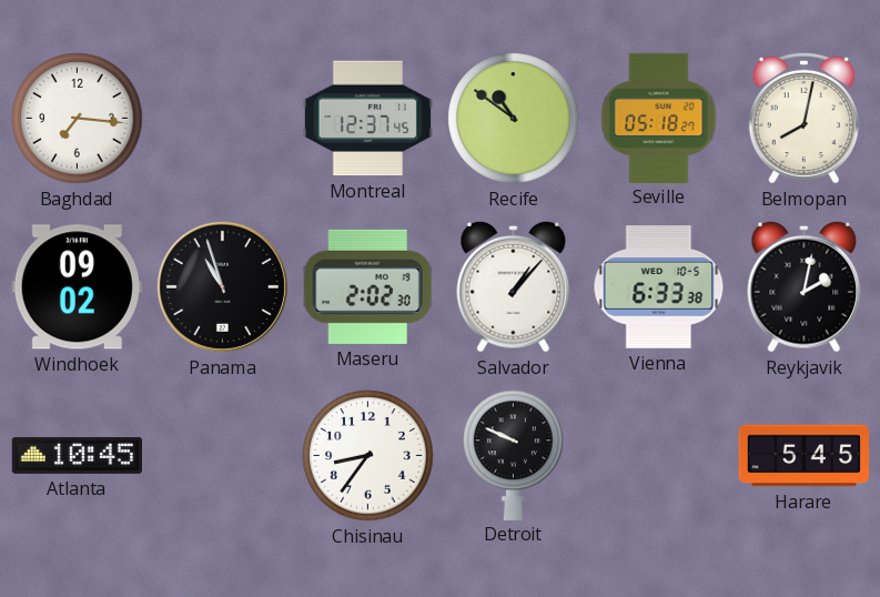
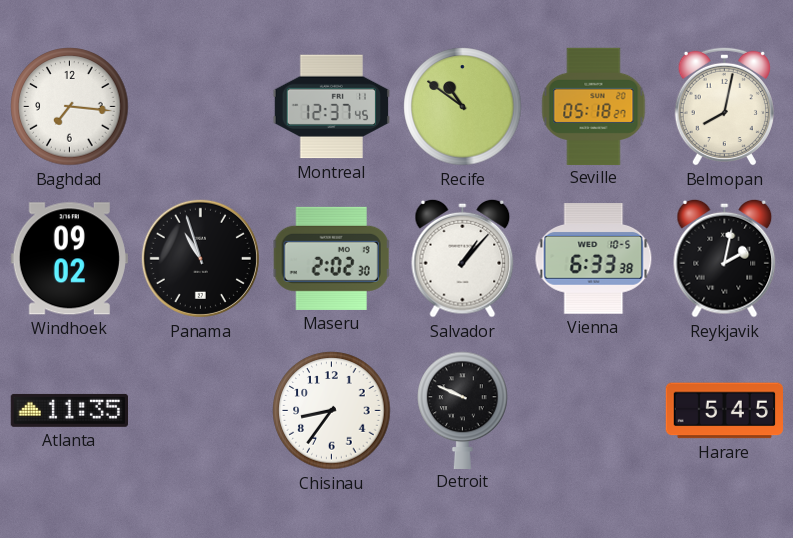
Atlanta: 10:45 -> 11:35 (69, 410)
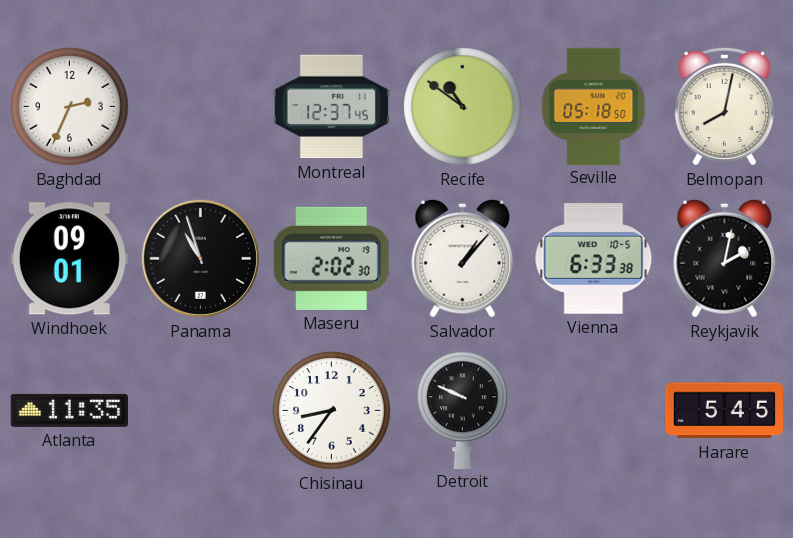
Baghdad: 7:16 -> 2:34 (70, 107)
Seville: 05:18:27 -> 05:18:50 (594, 106)
Windhoek: 09:02 -> 09:01 (69, 259)
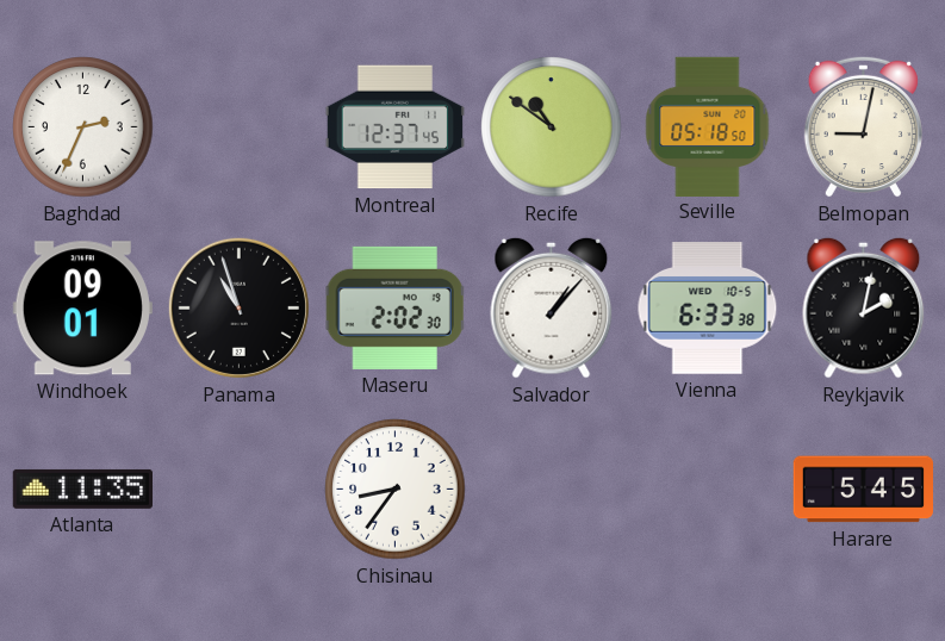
Belmopan: 8:02 -> 9:02 (863, 126)
Detroit: 9:49 -> none (463, 410)
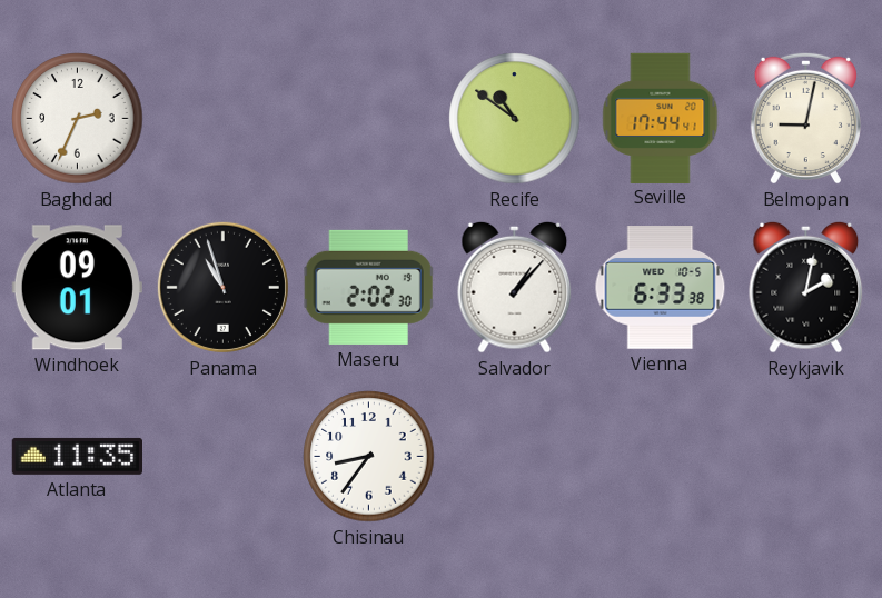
Montreal: 12:37 -> none (394, 127)
Seville: 05:18 -> 17:44 (661, 118)
Harare: 5:45 -> none (863, 490)
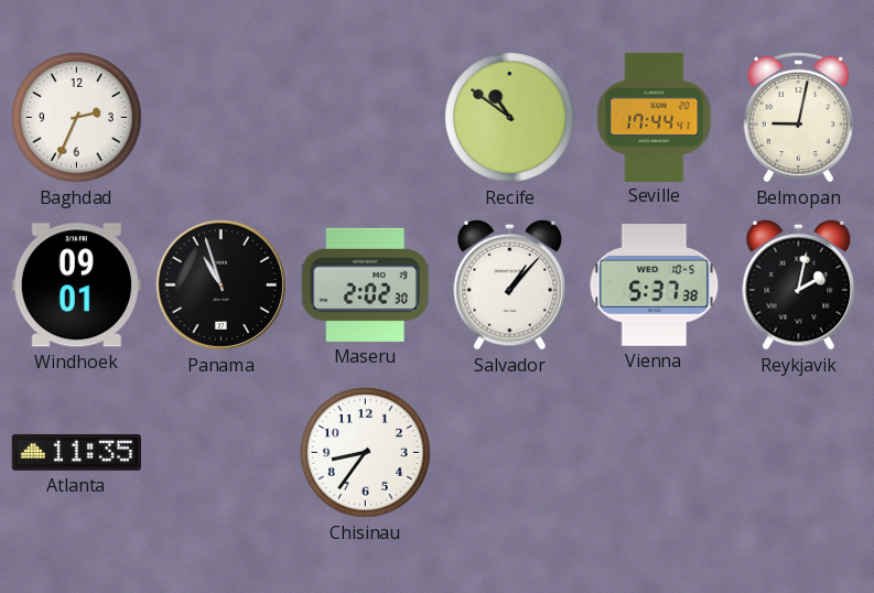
Vienna: 6:33 -> 5:37 (655, 285)
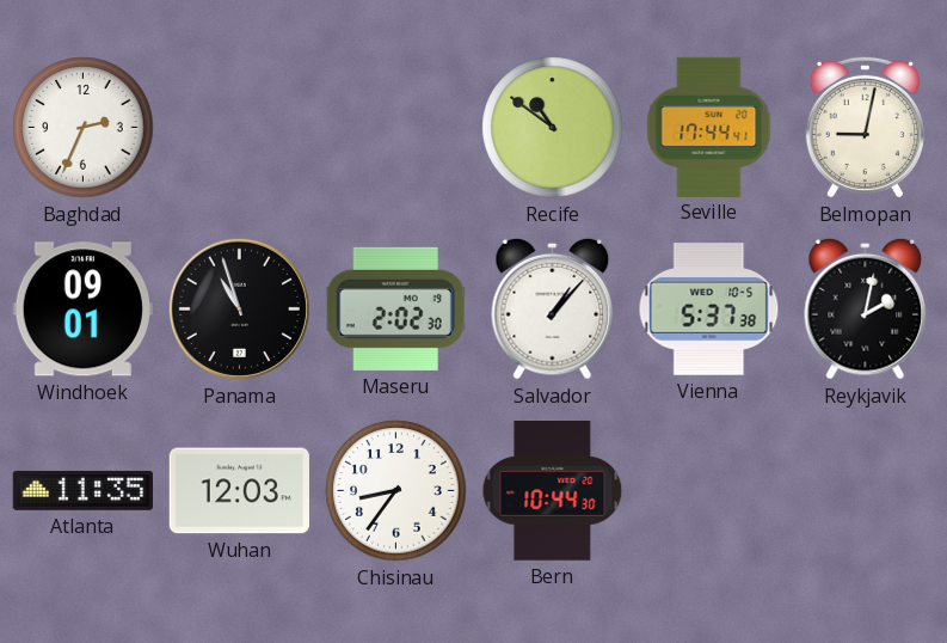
Wuhan: none -> 12:03 (239, 491)
Bern: none -> 10:44 (553, 491)
